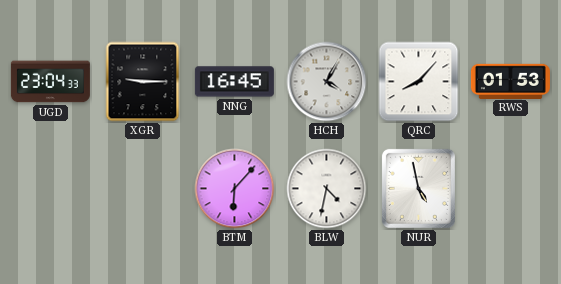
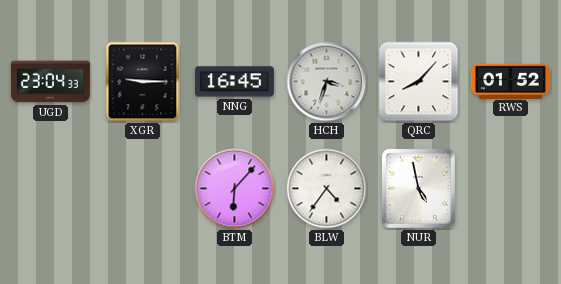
HCH: 4:05 -> 3:33 (327, 82)
RWS: 01:53 -> 01:52 (510, 81)
BLW: 4:32 -> 4:36 (327, 189)
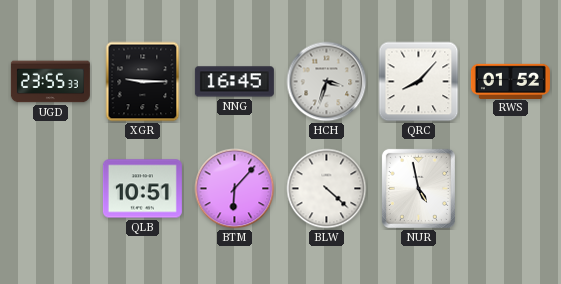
UGD: 23:04 -> 23:55 (50, 82)
QLB: none -> 10:51 (142, 189)
BLW: 4:36 -> 4:22 (327, 189)
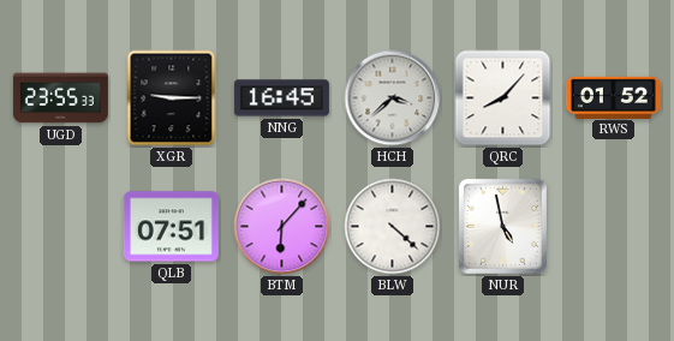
HCH: 3:33 -> 3:38 (393, 98)
QLB: 10:51 -> 07:51 (171, 227)
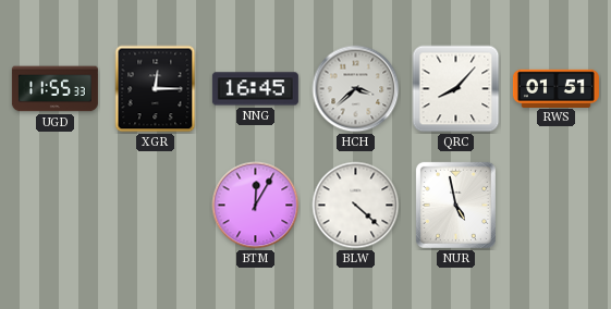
UGD: 23:55 -> 11:55 (54, 89)
XGR: 9:15 -> 12:15 (156, 89)
RWS: 01:52 -> 01:51 (555, 88)
QLB: 07:51 -> none (171, 227)
BTM: 6:07 -> 12:05 (256, 206)
